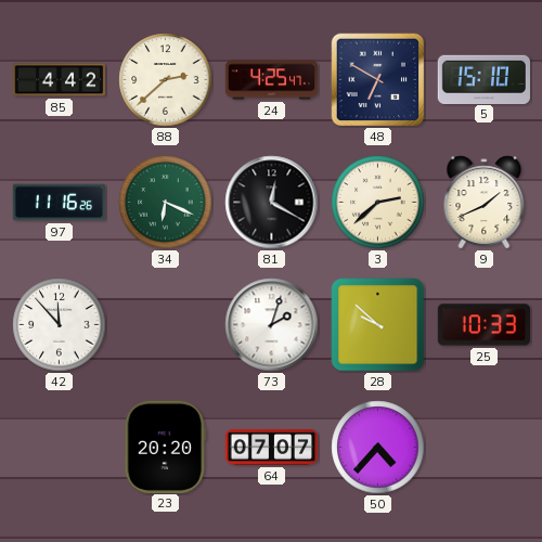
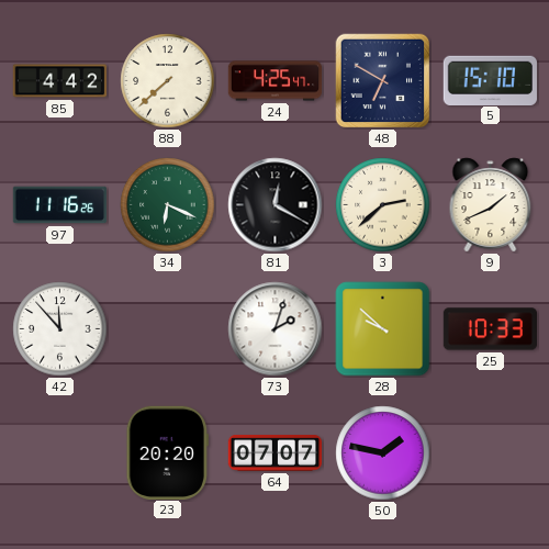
88: 2:38 -> 7:38 (168, 81)
50: 4:37 -> 1:47 (383, 453)
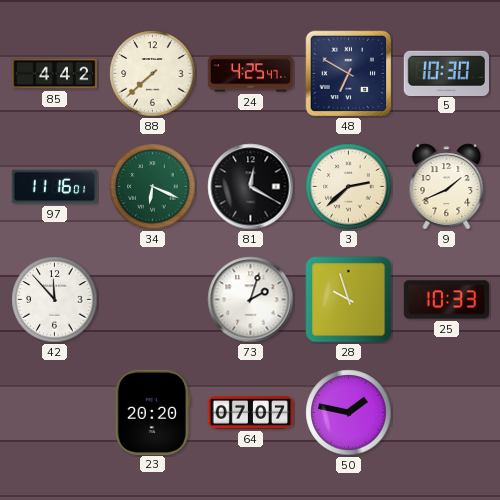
5: 15:10 -> 10:30 (446, 73)
97: 11:16:26 -> 11:16:01 (55, 187)
28: 9:52 -> 9:57 (349, 300)
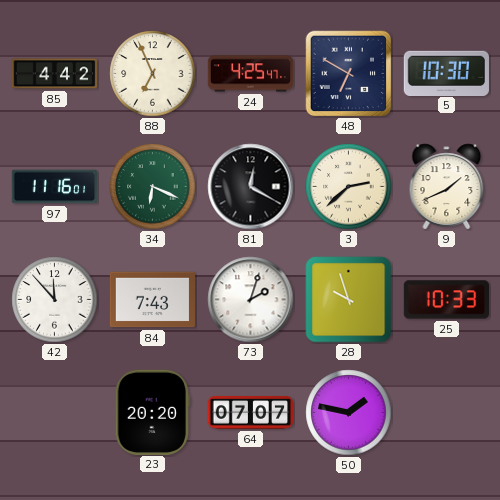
88: 7:38 -> 6:56 (153, 74)
84: none -> 7:43 (152, 300)
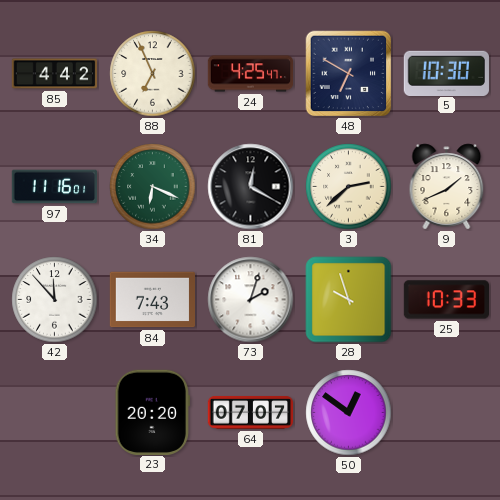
50: 1:47 -> 12:51 (349, 413)
